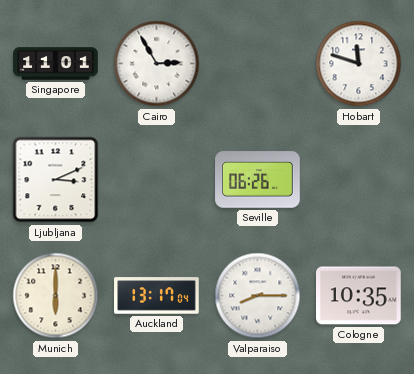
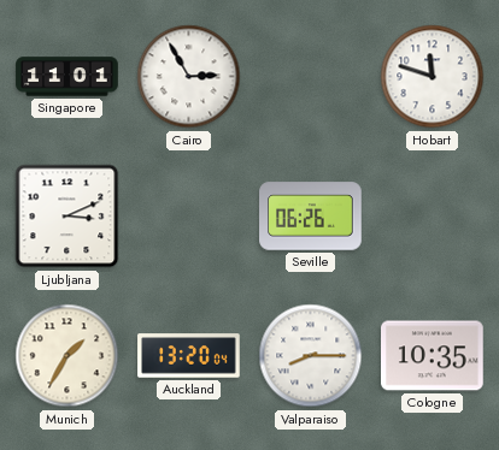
Munich: 6:00 -> 1:35 (67, 356)
Auckland: 13:17 -> 13:20 (189, 356)
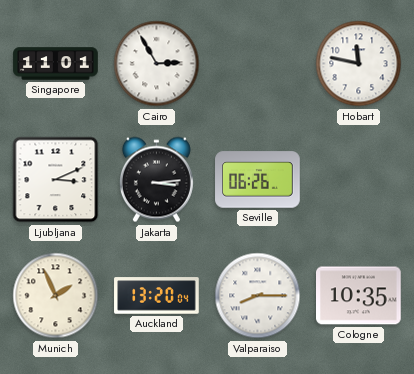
Hobart: 11:48 -> 11:47 (359, 64)
Jakarta: none -> 3:14 (156, 180)
Munich: 1:35 -> 1:56 (56, 296)
